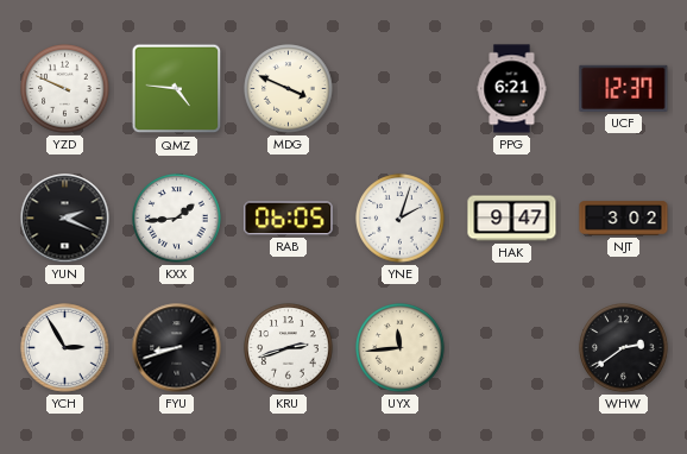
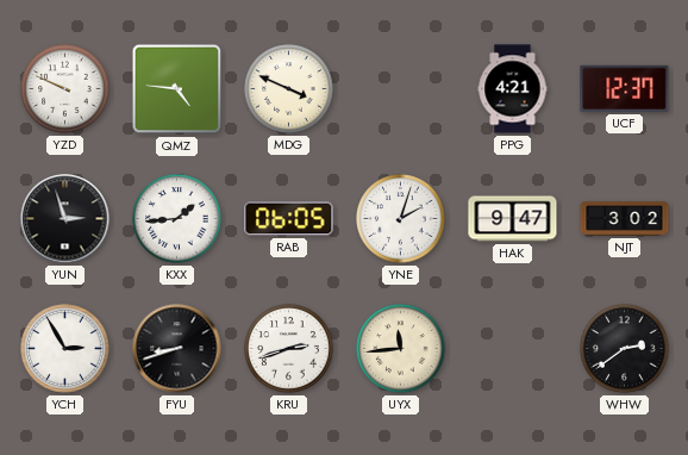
PPG: 6:21 -> 4:21 (513, 89)
YUN: 2:19 -> 2:57 (65, 219)
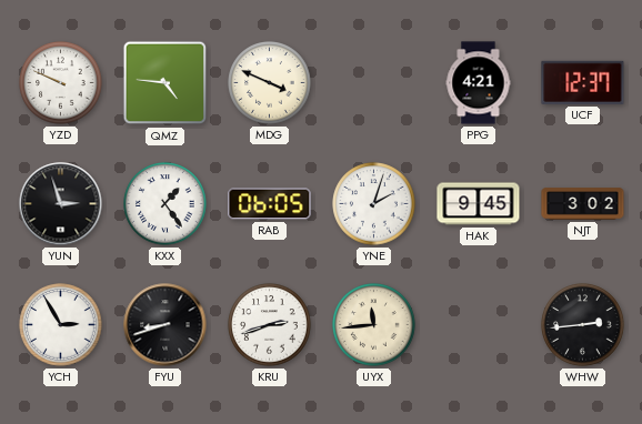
KXX: 1:44 -> 1:24 (165, 204)
HAK: 9:47 -> 9:45 (479, 204)
WHW: 2:39 -> 2:44 (583, 325)
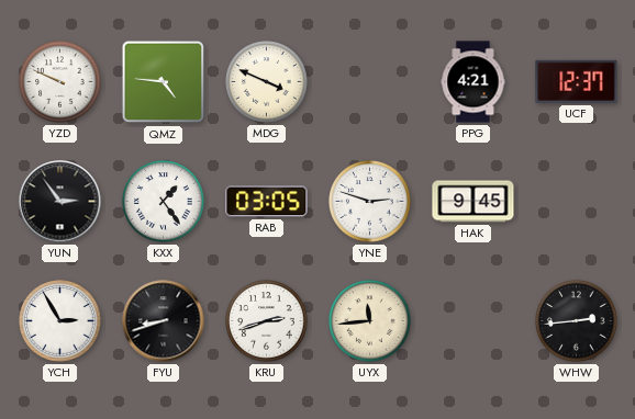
YUN: 2:57 -> 2:54 (60, 202)
RAB: 06:05 -> 03:05 (267, 202)
YNE: 2:03 -> 2:48 (370, 202)
NJT: 3:02 -> none (583, 204)
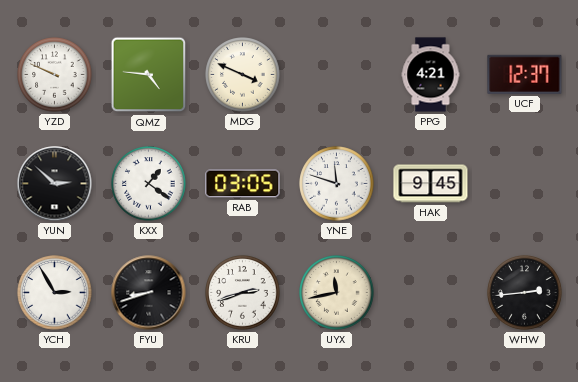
YUN: 2:54 -> 2:52 (55, 184)
KXX: 1:24 -> 1:21 (149, 184)
YNE: 2:48 -> 11:48 (337, 184)
UYX: 11:44 -> 11:43 (337, 293)
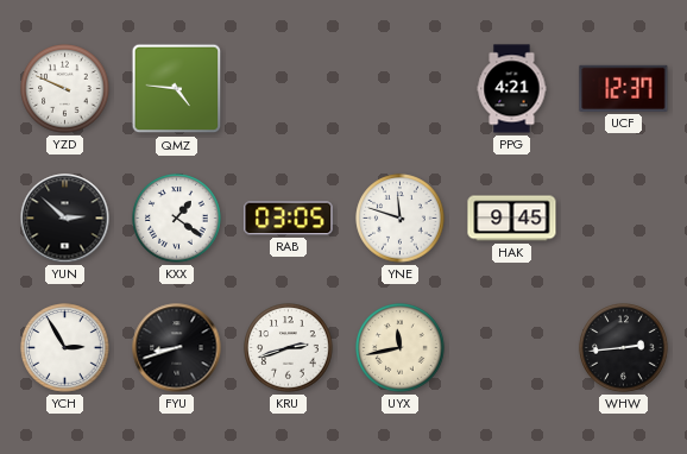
MDG: 3:49 -> none (243, 75)
